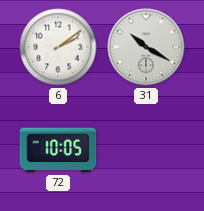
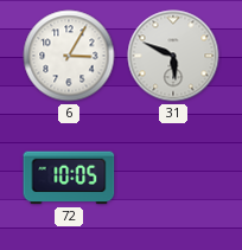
6: 2:09 -> 3:05 (69, 56)
31: 10:20 -> 5:49 (173, 56)
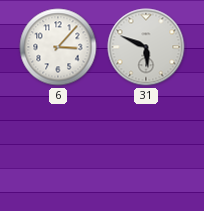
6: 3:05 -> 3:07 (58, 47)
72: 10:05 -> none (69, 178)
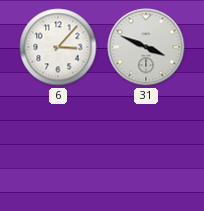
31: 5:49 -> 3:49 (146, 47)
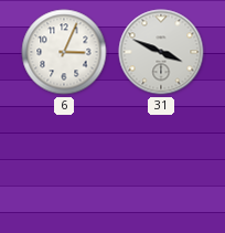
6: 3:07 -> 3:04 (64, 52)
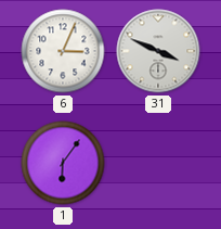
1: none -> 6:06 (63, 163)
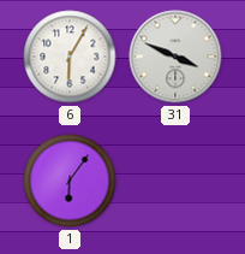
6: 3:04 -> 6:05 (70, 57)
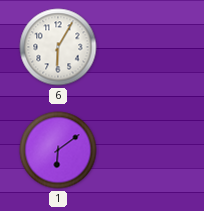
31: 3:49 -> none (175, 57)
1: 6:06 -> 6:09 (58, 150)
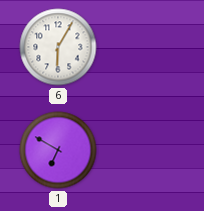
1: 6:09 -> 6:50 (58, 150)
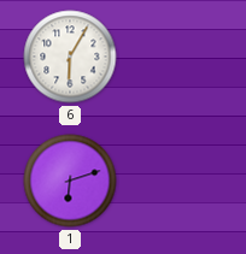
1: 6:50 -> 6:12 (70, 181)
